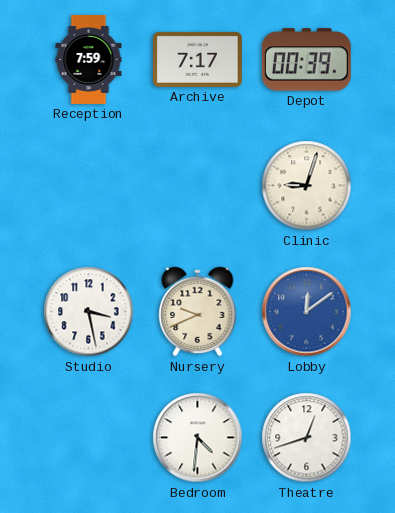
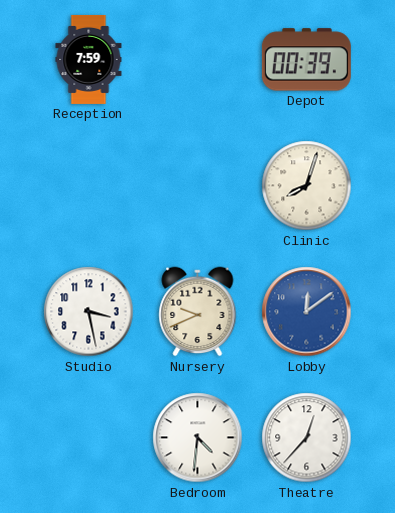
Archive: 7:17 -> none (197, 59)
Clinic: 9:03 -> 8:03 (307, 186)
Theatre: 12:42 -> 12:37 (307, 438)
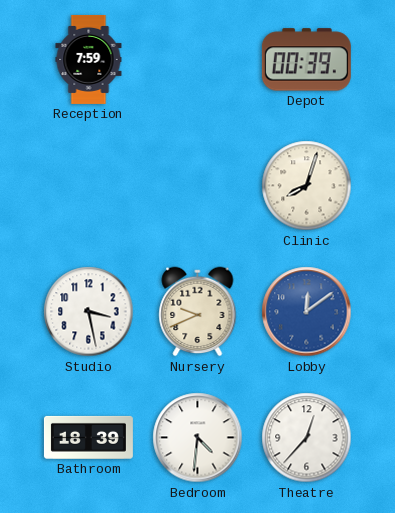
Bathroom: none -> 18:39 (88, 437)
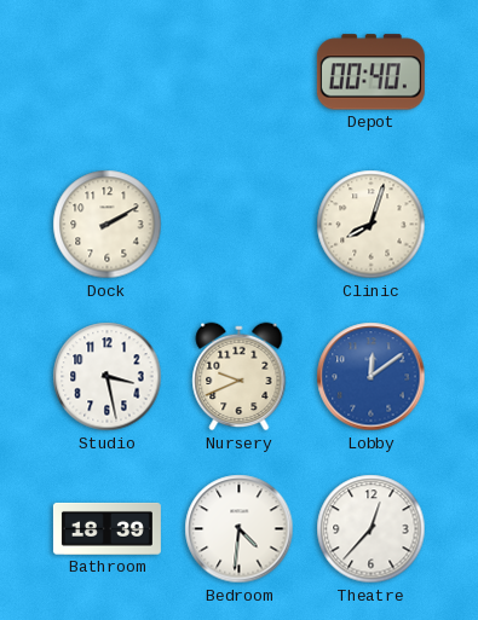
Reception: 7:59 -> none (89, 59)
Depot: 00:39 -> 00:40 (370, 73)
Dock: none -> 2:10 (108, 225)
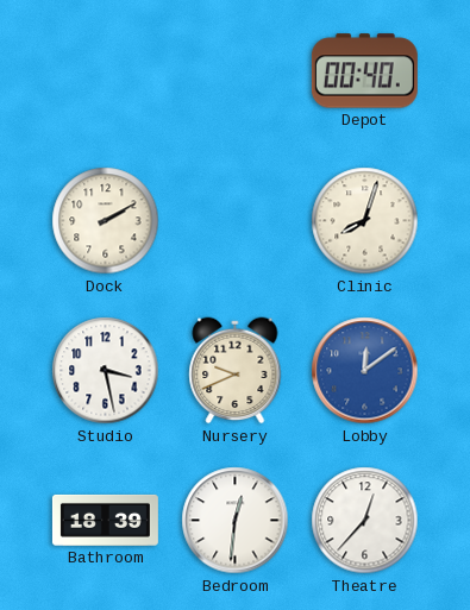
Bedroom: 4:31 -> 12:31 (236, 521)
